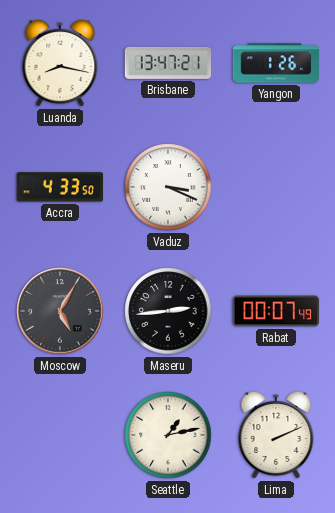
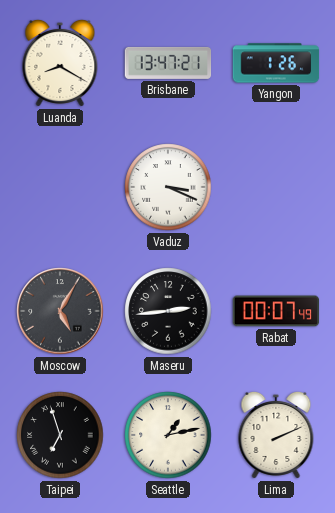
Luanda: 8:17 -> 8:20 (60, 63)
Accra: 4:33 -> none (59, 187)
Taipei: none -> 6:57 (60, 435)
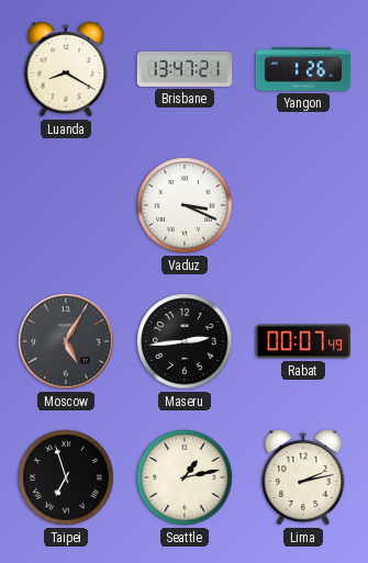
Lima: 2:11 -> 2:13 (303, 477)
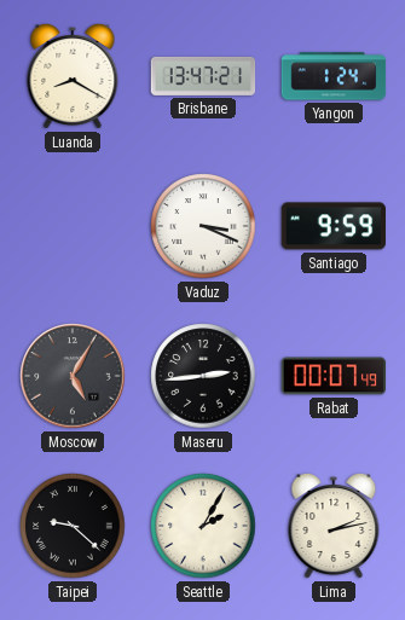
Yangon: 1:26 -> 1:24 (334, 76)
Santiago: none -> 9:59 (334, 226)
Taipei: 6:57 -> 9:22 (73, 526)
Seattle: 1:13 -> 2:05 (203, 526)
